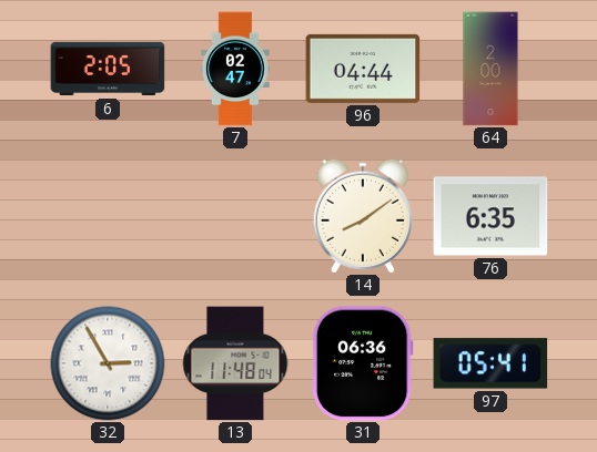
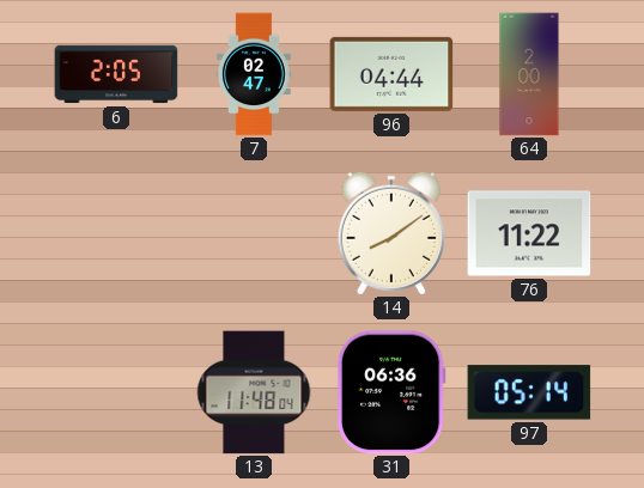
76: 6:35 -> 11:22 (529, 233)
32: 2:55 -> none (108, 363)
97: 05:41 -> 05:14 (529, 392)
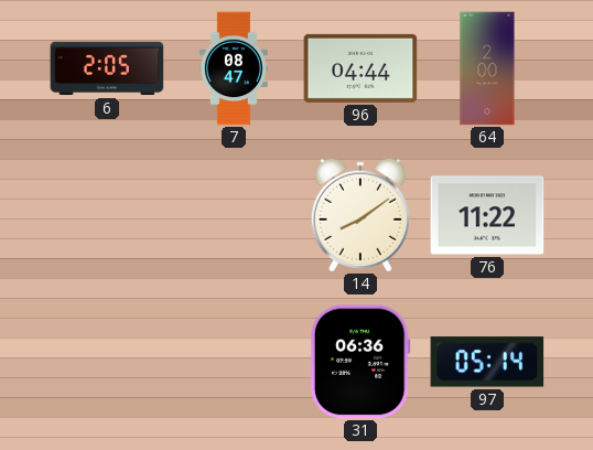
7: 02:47 -> 08:47 (235, 68)
13: 11:48 -> none (254, 392)
